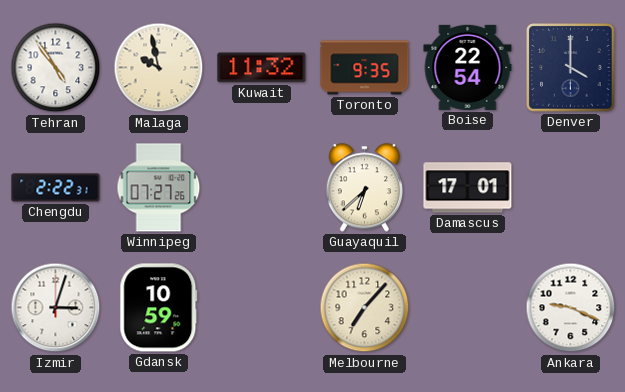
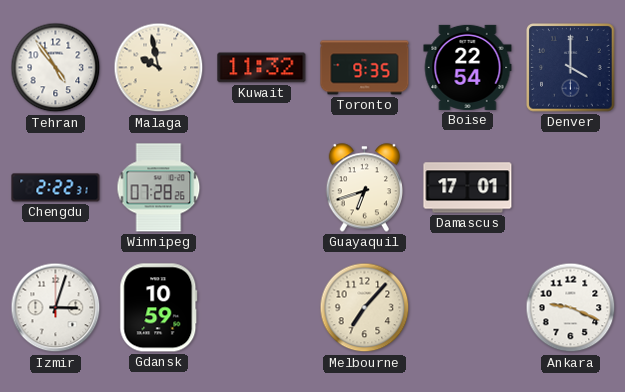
Winnipeg: 07:27 -> 07:28 (159, 188)
Guayaquil: 6:38 -> 6:42 (364, 188)
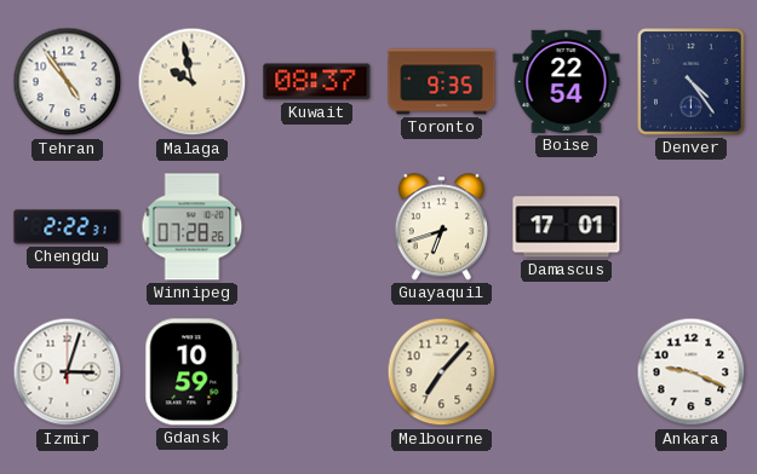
Kuwait: 11:32 -> 08:37 (317, 82)
Denver: 4:00 -> 4:24 (692, 82)
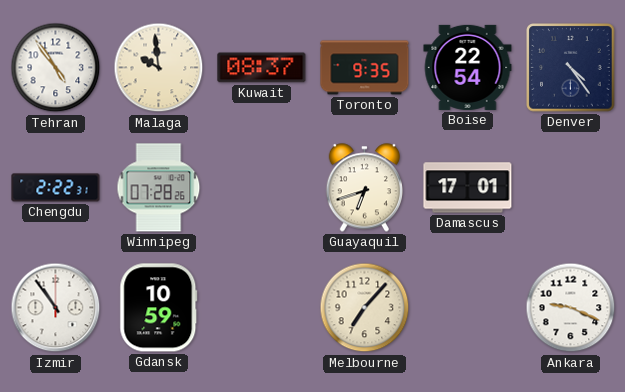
Malaga: 9:58 -> 9:59 (159, 68)
Izmir: 3:03 -> 10:54 (56, 308)
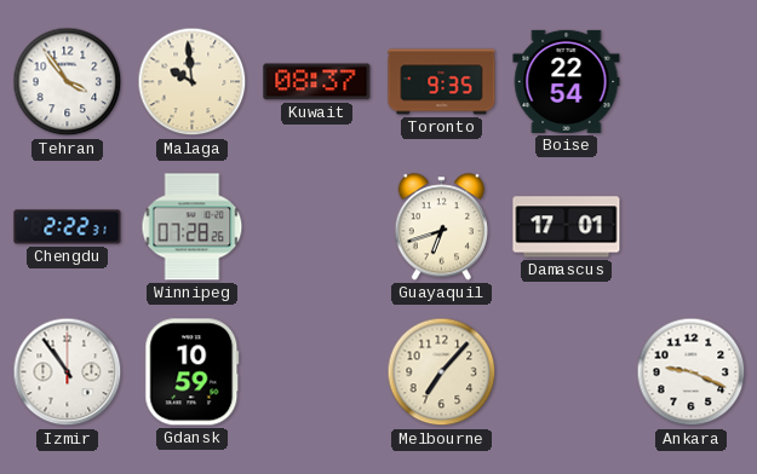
Tehran: 4:54 -> 3:54 (68, 82)
Denver: 4:24 -> none (571, 68)
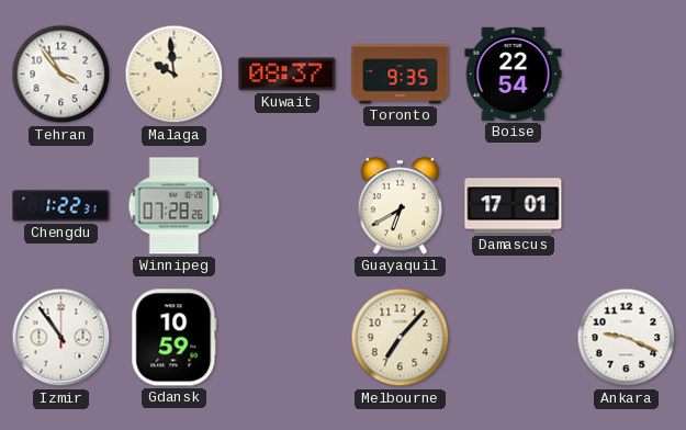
Chengdu: 2:22 -> 1:22 (61, 206)
Guayaquil: 6:42 -> 6:40 (400, 206)
